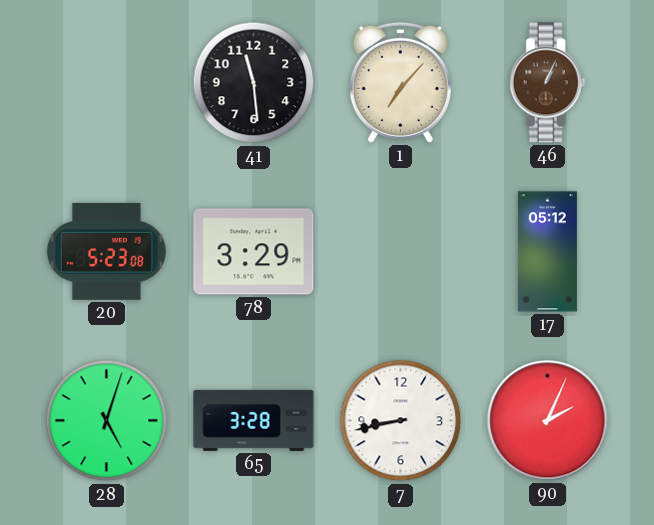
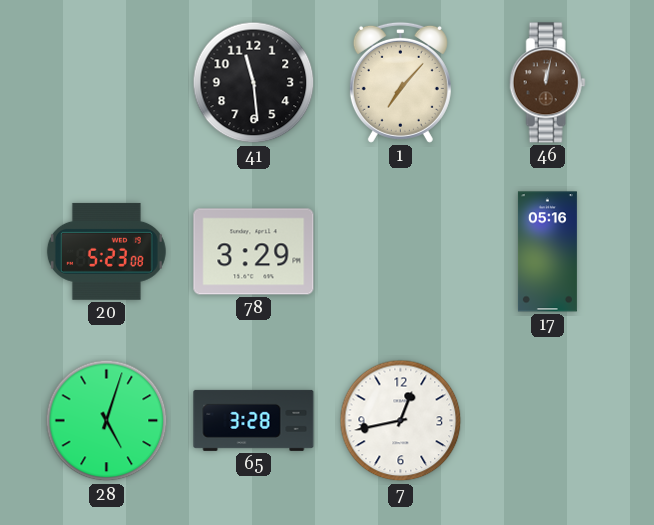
46: 1:04 -> 12:02 (547, 83)
17: 05:12 -> 05:16 (547, 252)
7: 8:43 -> 12:43 (401, 421)
90: 2:04 -> none (548, 421)
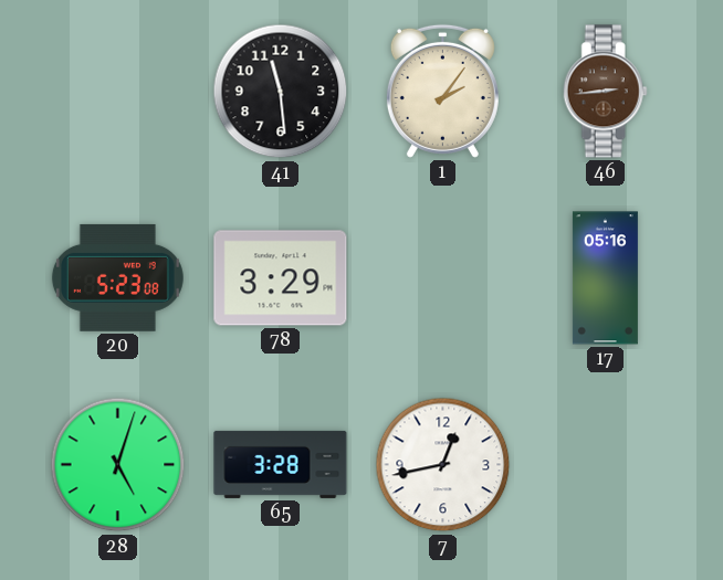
1: 7:07 -> 2:06 (442, 91)
46: 12:02 -> 2:44 (605, 92)
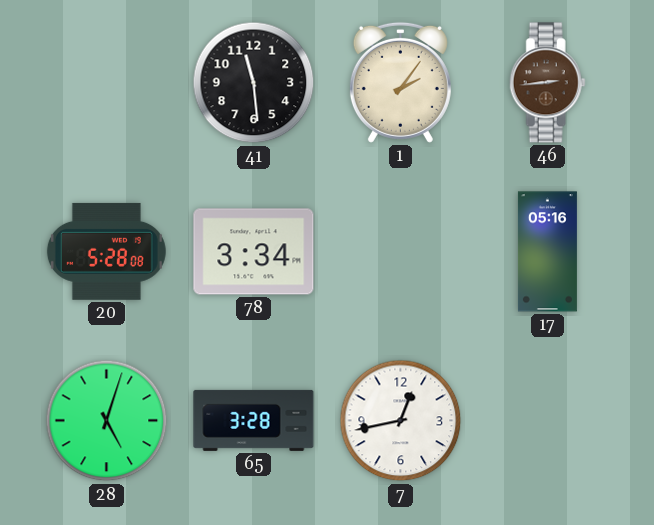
20: 5:23 -> 5:28 (106, 251)
78: 3:29 -> 3:34 (254, 252)
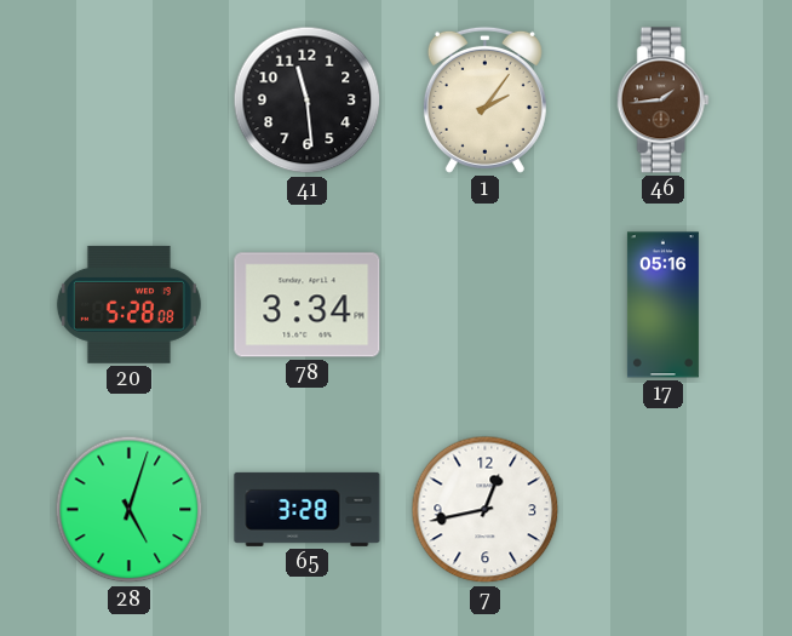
46: 2:44 -> 1:44 (662, 101)
